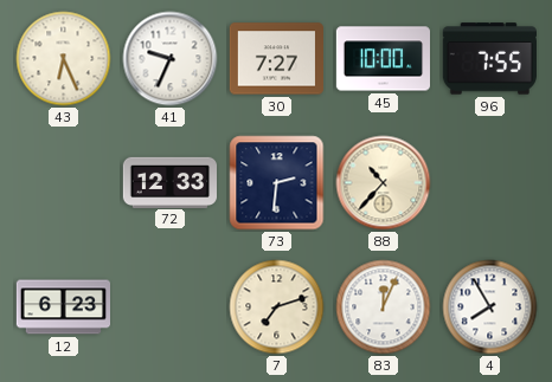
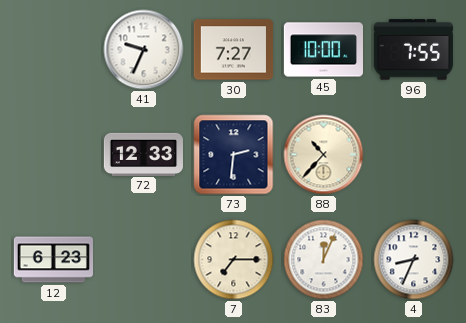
43: 6:26 -> none (64, 59)
7: 7:12 -> 7:15 (234, 260)
4: 7:55 -> 8:34 (414, 260)
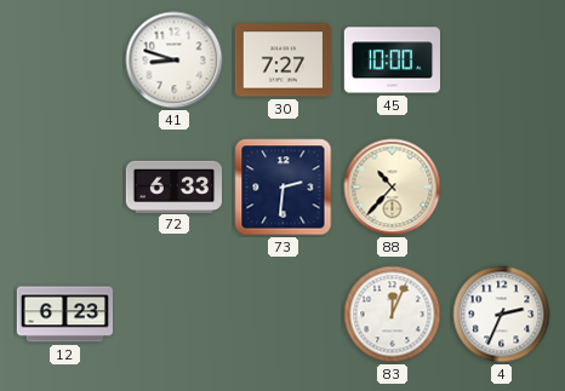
41: 9:34 -> 8:48 (175, 61)
96: 7:55 -> none (413, 50)
72: 12:33 -> 6:33 (173, 186)
7: 7:15 -> none (234, 260)
4: 8:34 -> 2:34 (502, 315)
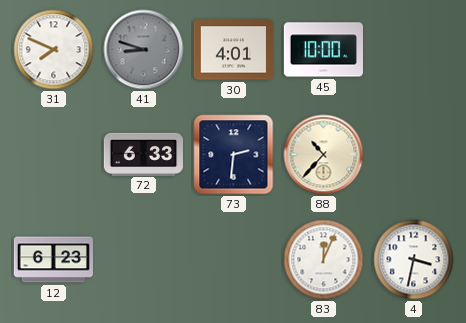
31: none -> 7:49 (54, 50)
41 dial: white -> grey (144, 50)
30: 7:27 -> 4:01 (233, 50)
4: 2:34 -> 3:32 (414, 260)
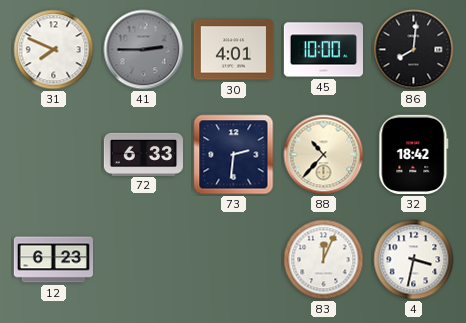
41: 8:48 -> 2:45 (144, 50)
86: none -> 8:01 (414, 50)
32: none -> 18:42 (414, 154)
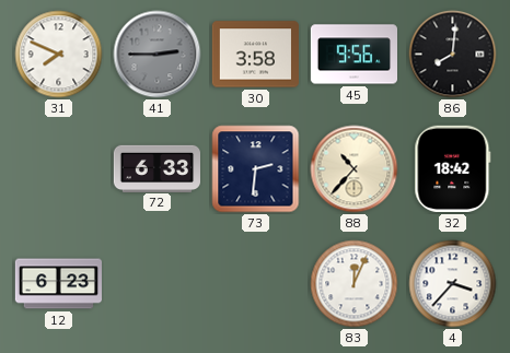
30: 4:01 -> 3:58 (255, 55)
45: 10:00 -> 9:56 (353, 55)
4: 3:32 -> 3:37 (453, 284)
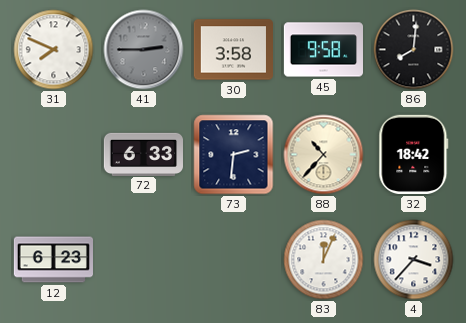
45: 9:56 -> 9:58 (323, 50)
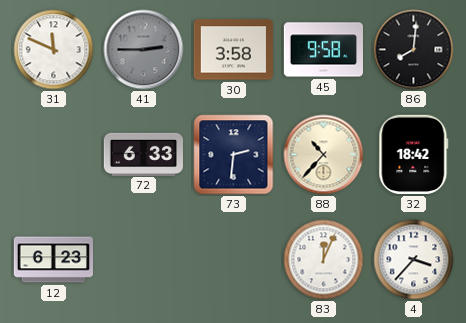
31: 7:49 -> 11:49 (54, 50)
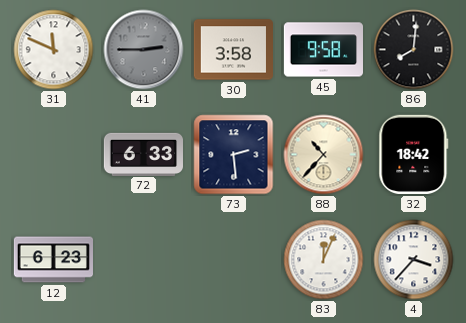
73: 2:31 -> 2:29 (234, 155)
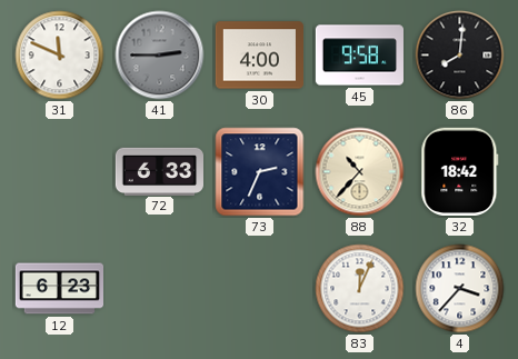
30: 3:58 -> 4:00 (259, 56)
73: 2:29 -> 2:34 (260, 172)
